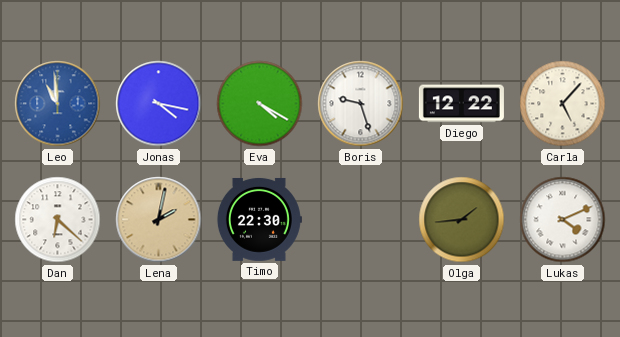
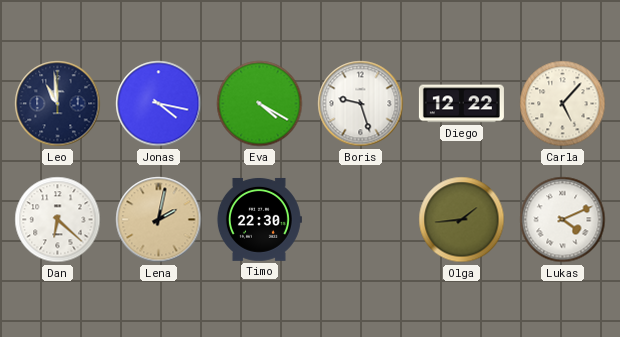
Leo dial: blue -> navy (58, 104)
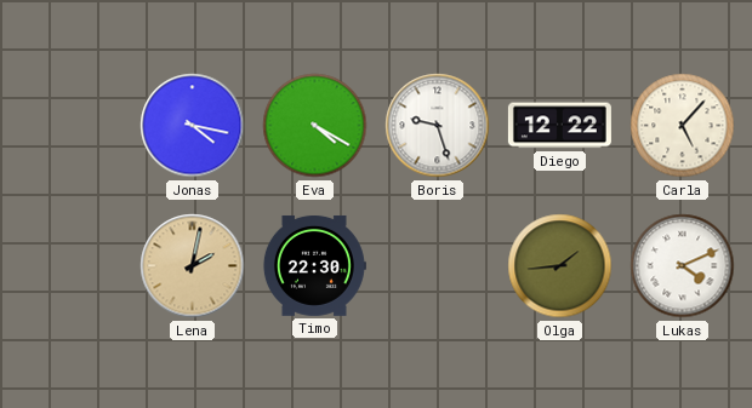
Leo: 10:59 -> none (58, 104)
Dan: 6:22 -> none (58, 220)
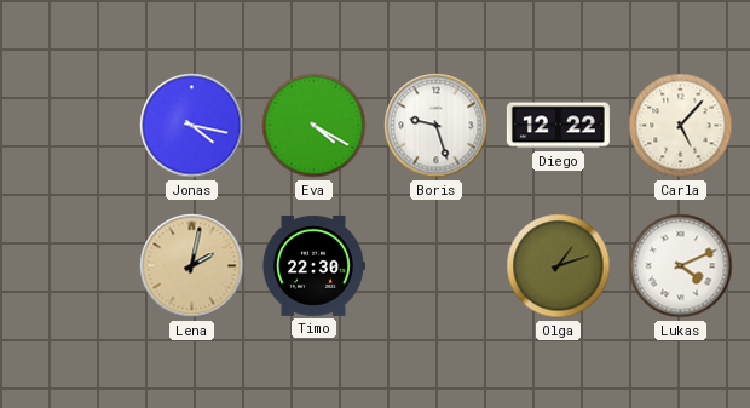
Olga: 1:44 -> 1:12 (559, 266)
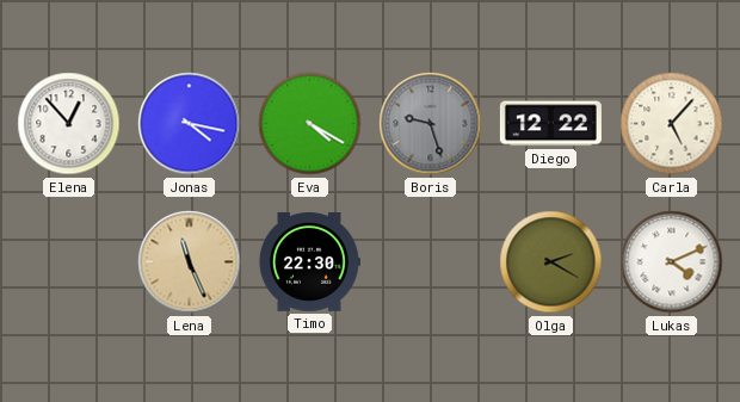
Elena: none -> 12:53 (69, 124)
Boris dial: white -> grey (431, 124)
Lena: 2:02 -> 11:26 (190, 262)
Olga: 1:12 -> 2:20 (551, 262)
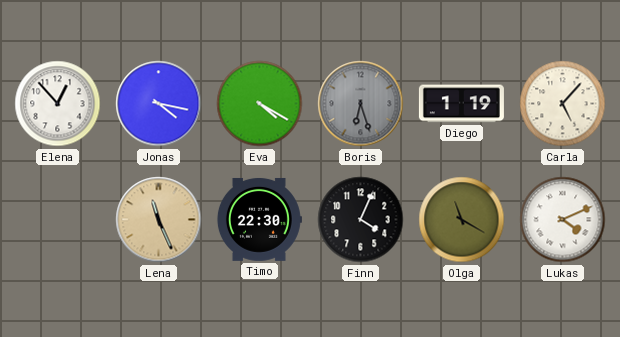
Boris: 9:27 -> 6:27 (361, 104)
Diego: 12:22 -> 1:19 (461, 104)
Finn: none -> 4:04 (361, 220)
Olga: 2:20 -> 11:20 (462, 220)
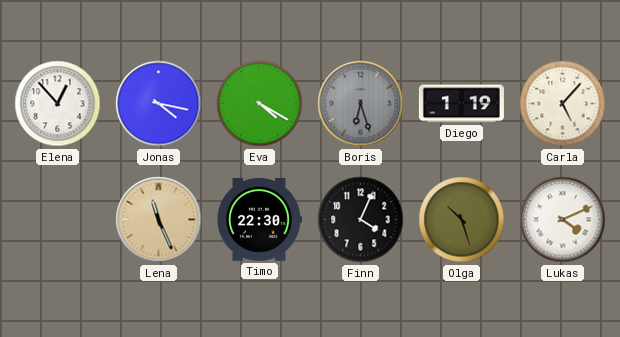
Olga: 11:20 -> 10:27 (462, 220)
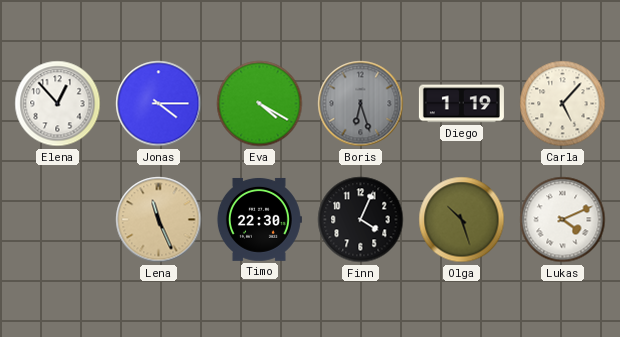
Jonas: 4:17 -> 4:15 (159, 104)
